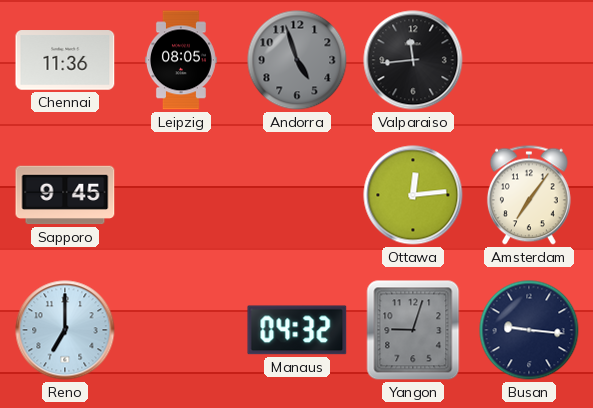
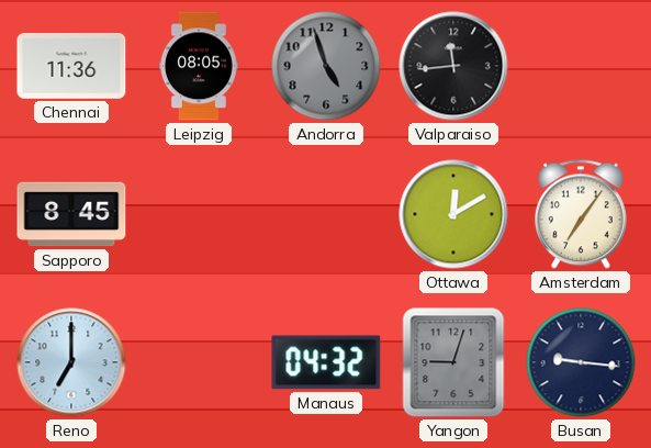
Sapporo: 9:45 -> 8:45 (71, 214)
Ottawa: 12:14 -> 12:10 (453, 214)
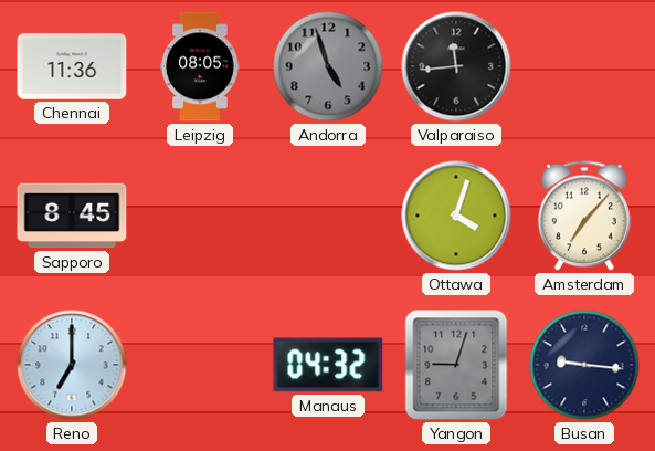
Ottawa: 12:10 -> 4:03 (456, 216)
Amsterdam: 7:06 -> 7:07 (584, 216)
